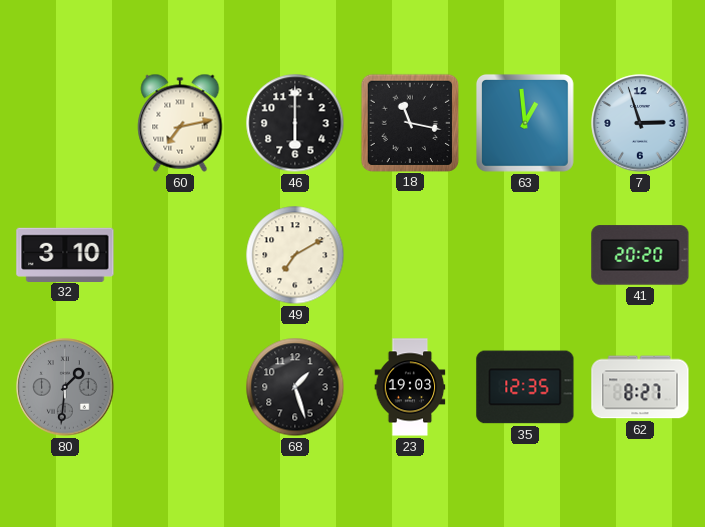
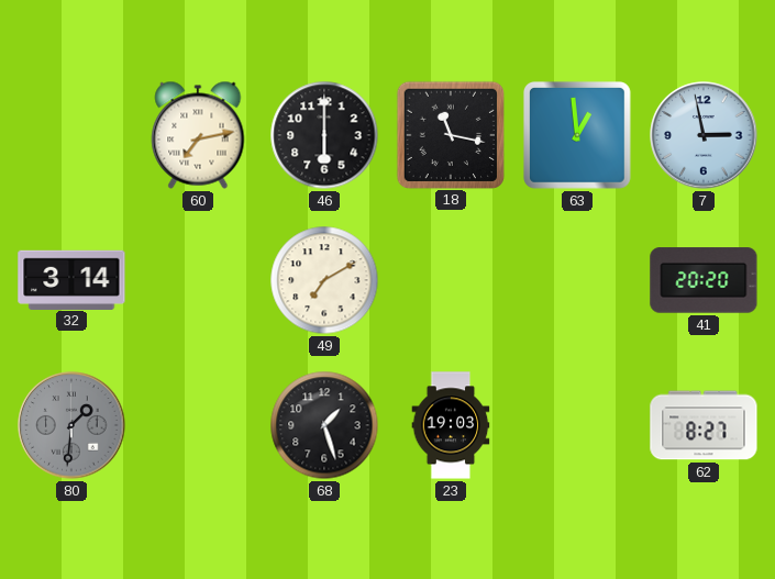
7: 2:57 -> 2:58 (704, 135)
32: 3:10 -> 3:14 (71, 279)
35: 12:35 -> none (525, 387)
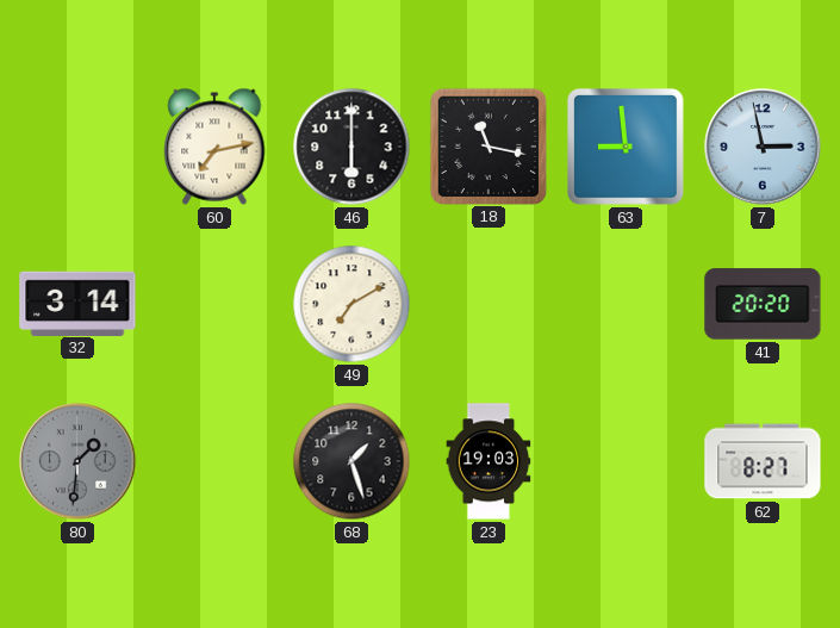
63: 12:59 -> 8:59 (626, 147)
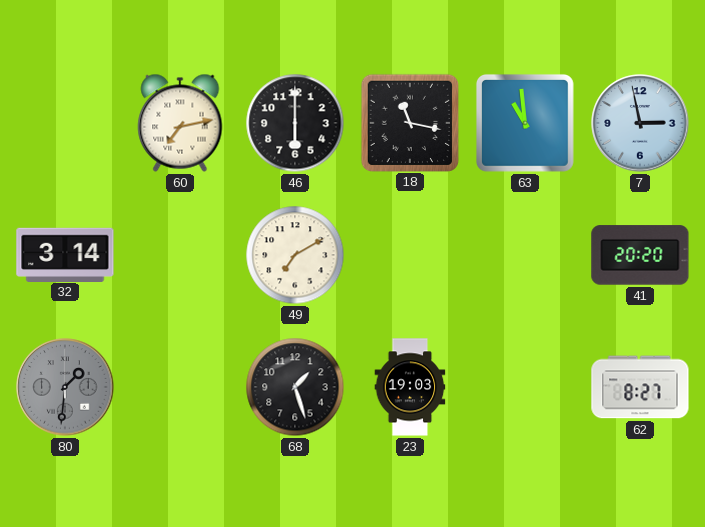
63: 8:59 -> 10:59 (525, 123)
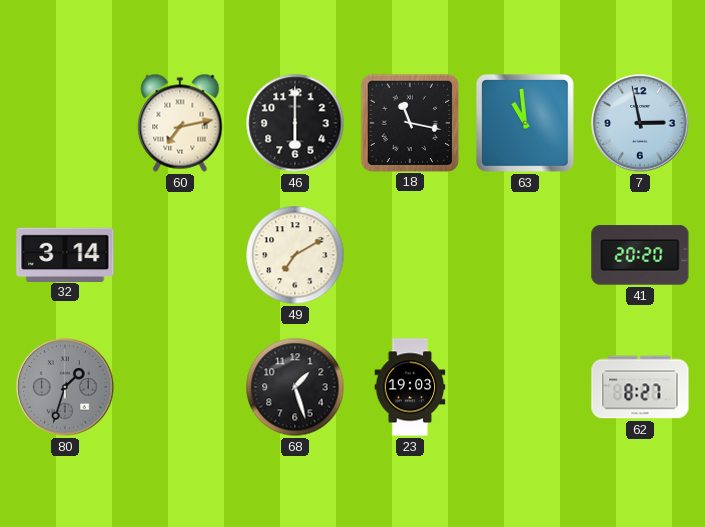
80: 1:31 -> 1:33 (65, 387)
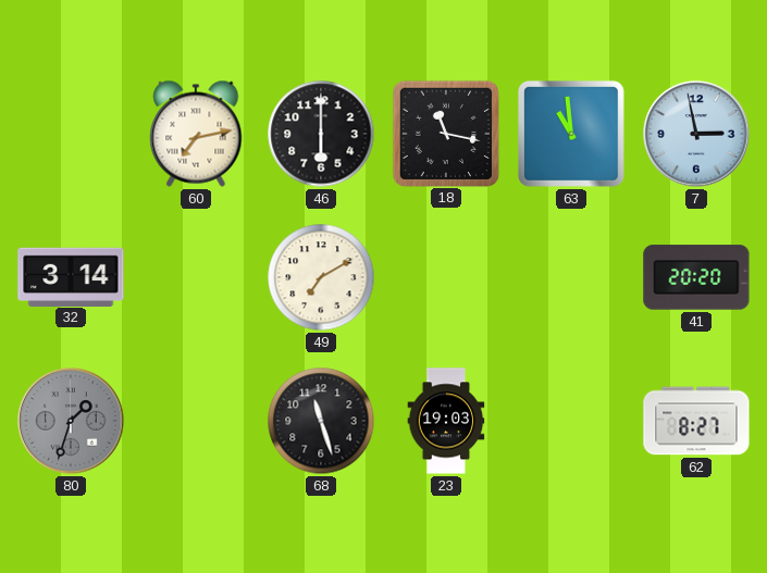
68: 1:27 -> 11:27 (321, 421)
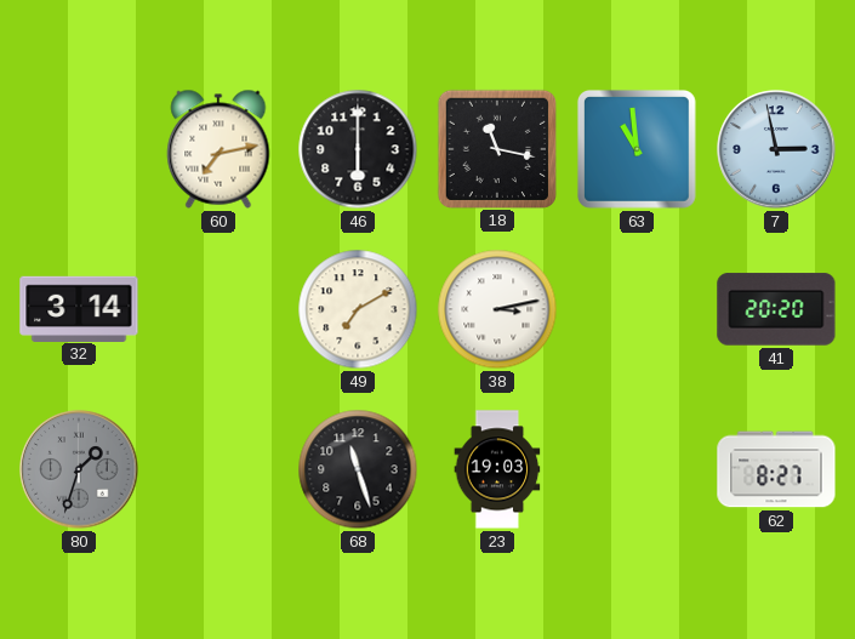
38: none -> 3:13 (497, 309)
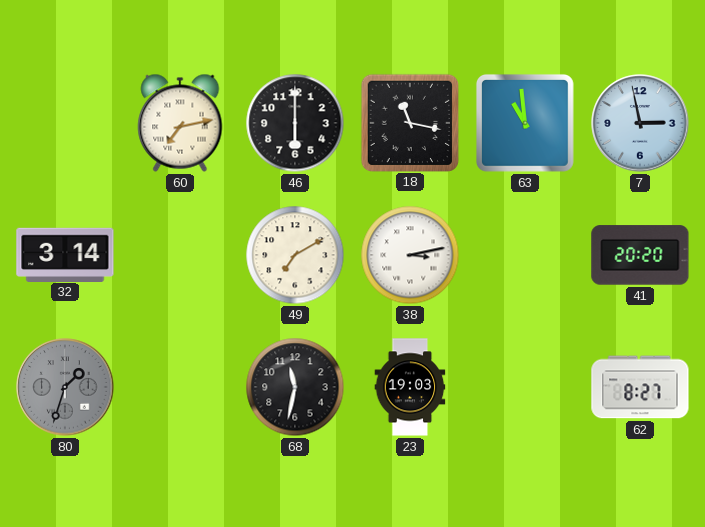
68: 11:27 -> 11:32 (295, 387)
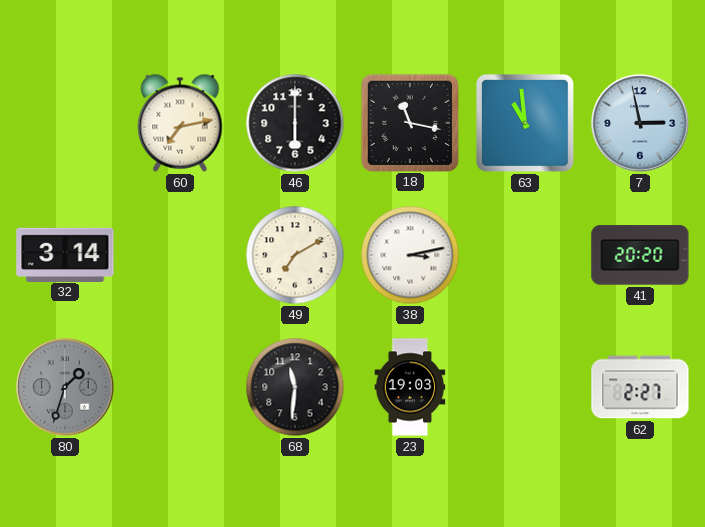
68: 11:32 -> 11:31 (295, 387)
62: 8:27 -> 2:27 (640, 387)
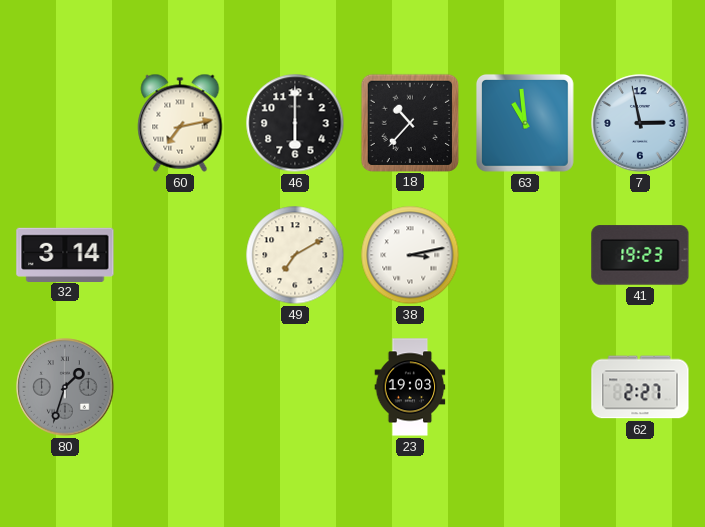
18: 11:17 -> 10:37 (409, 122)
41: 20:20 -> 19:23 (640, 255)
68: 11:31 -> none (295, 387)
